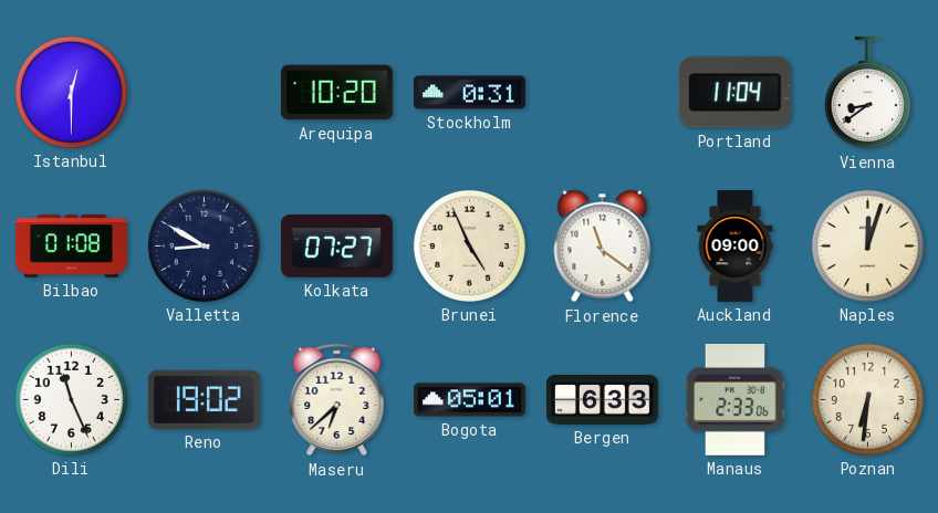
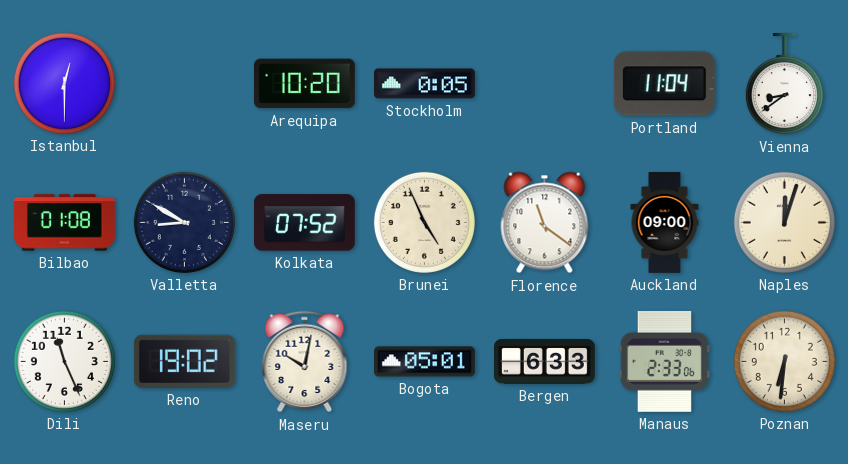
Stockholm: 0:31 -> 0:05 (425, 84)
Kolkata: 07:27 -> 07:52 (304, 223)
Maseru: 6:38 -> 10:02 (305, 362)
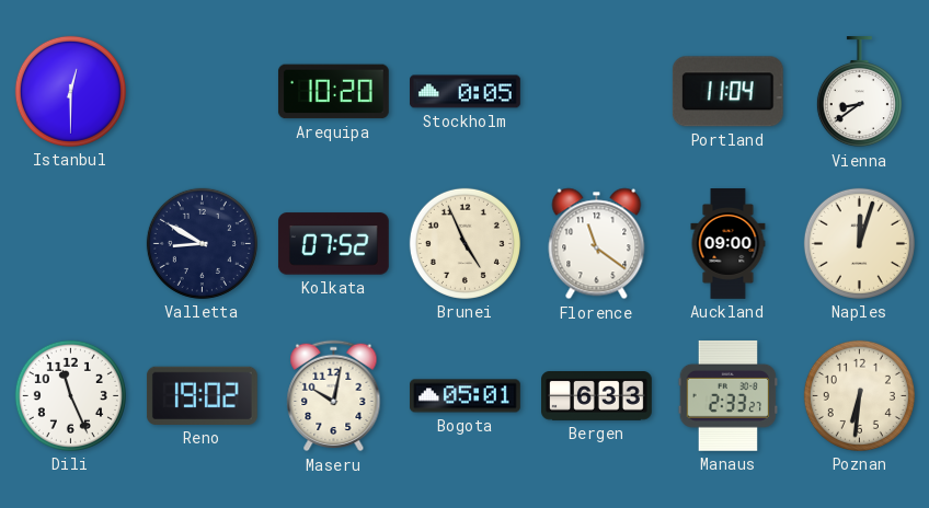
Bilbao: 01:08 -> none (65, 223)
Manaus: 2:33:06 -> 2:33:27 (729, 395)
